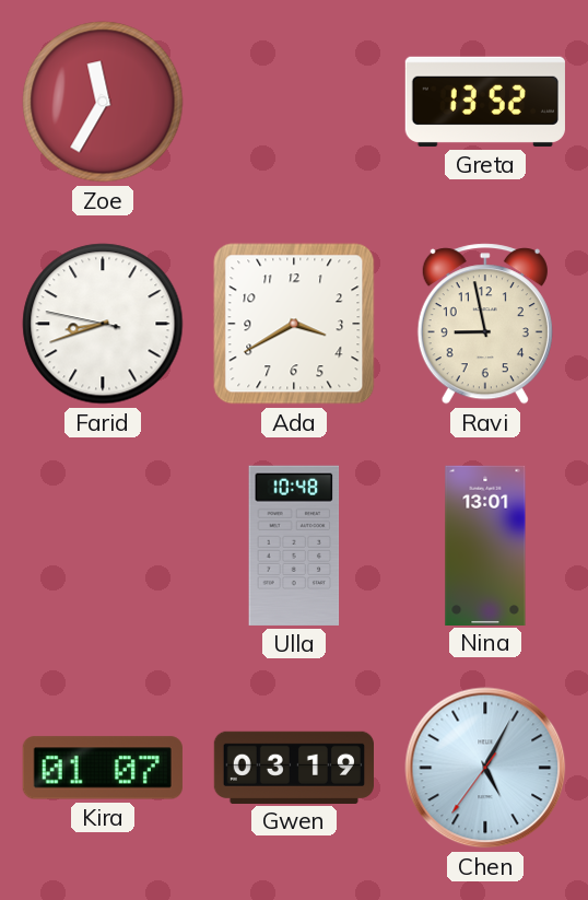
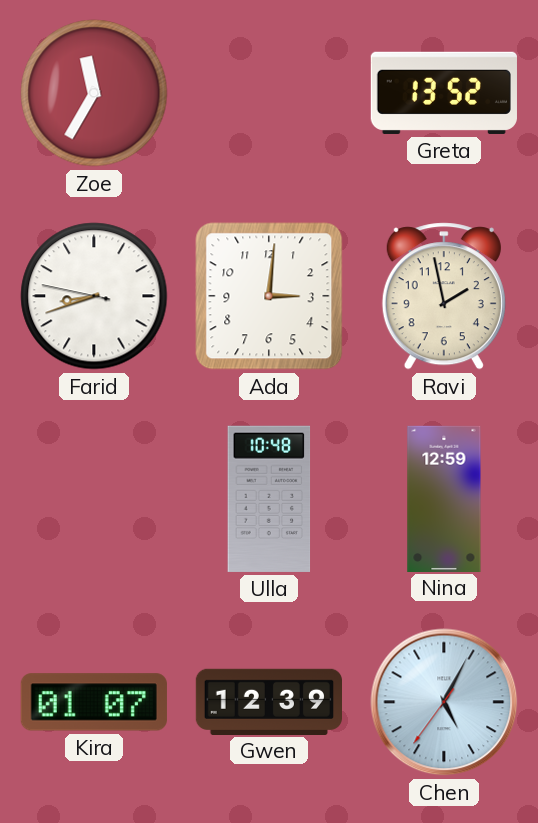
Ada: 3:40 -> 3:01 (269, 296)
Ravi: 8:58 -> 1:58 (444, 296)
Nina: 13:01 -> 12:59 (444, 498)
Gwen: 03:19 -> 12:39 (268, 701)
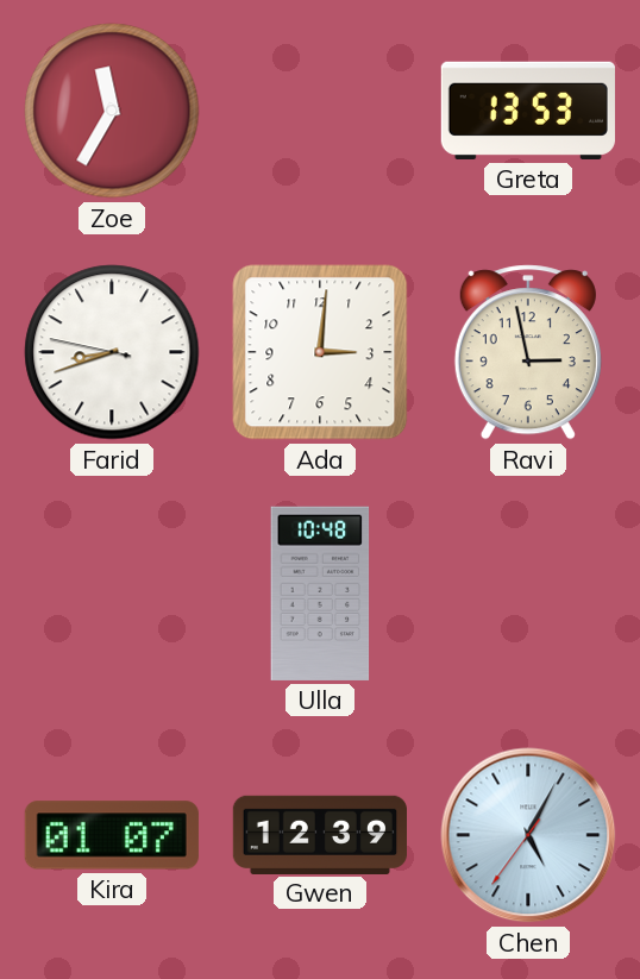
Greta: 13:52 -> 13:53 (528, 111)
Ravi: 1:58 -> 2:58 (528, 352)
Nina: 12:59 -> none (444, 498)
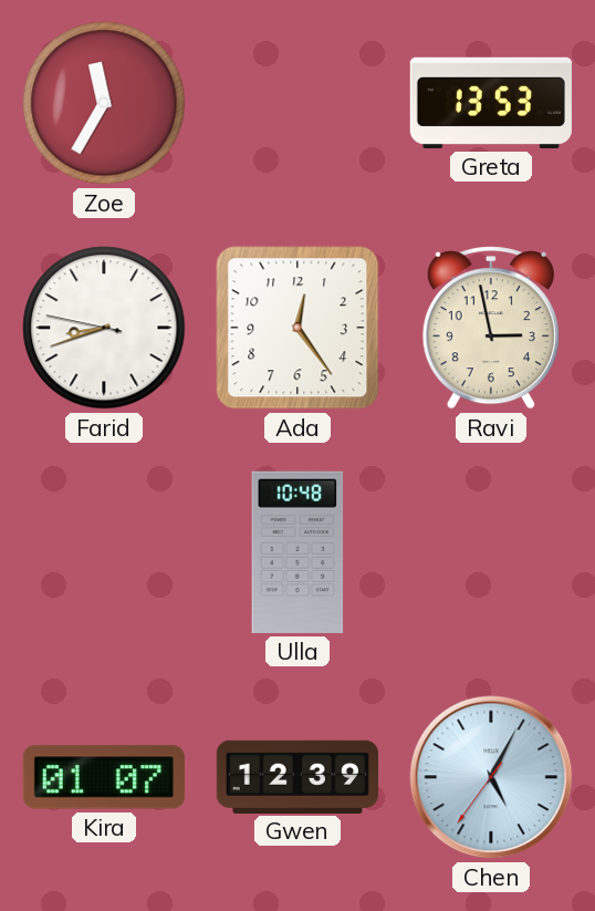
Ada: 3:01 -> 12:24 (297, 328)
